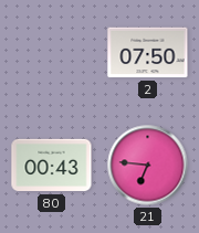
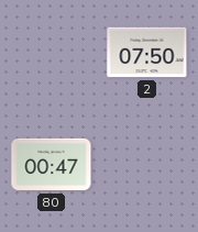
80: 00:43 -> 00:47 (52, 165)
21: 6:46 -> none (148, 166)
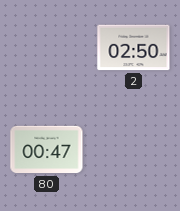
2: 07:50 -> 02:50 (134, 48)
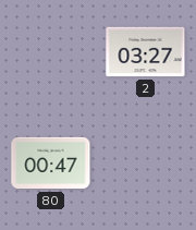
2: 02:50 -> 03:27 (146, 52)
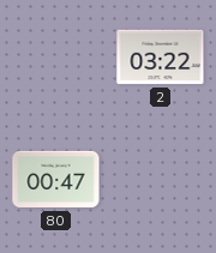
2: 03:27 -> 03:22 (161, 58)
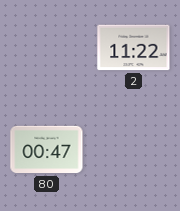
2: 03:22 -> 11:22 (134, 48)
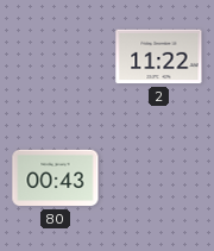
80: 00:47 -> 00:43 (56, 178)
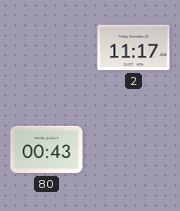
2: 11:22 -> 11:17 (134, 48)
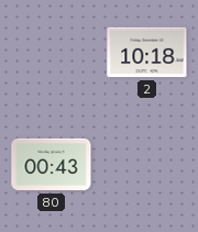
2: 11:17 -> 10:18 (147, 53)
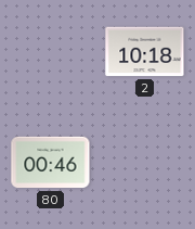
80: 00:43 -> 00:46 (51, 163)
